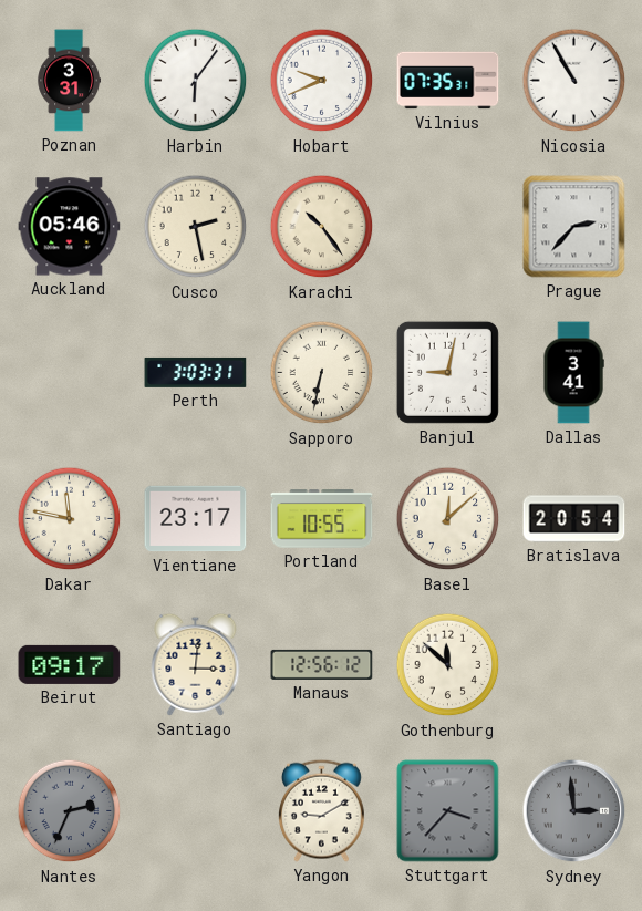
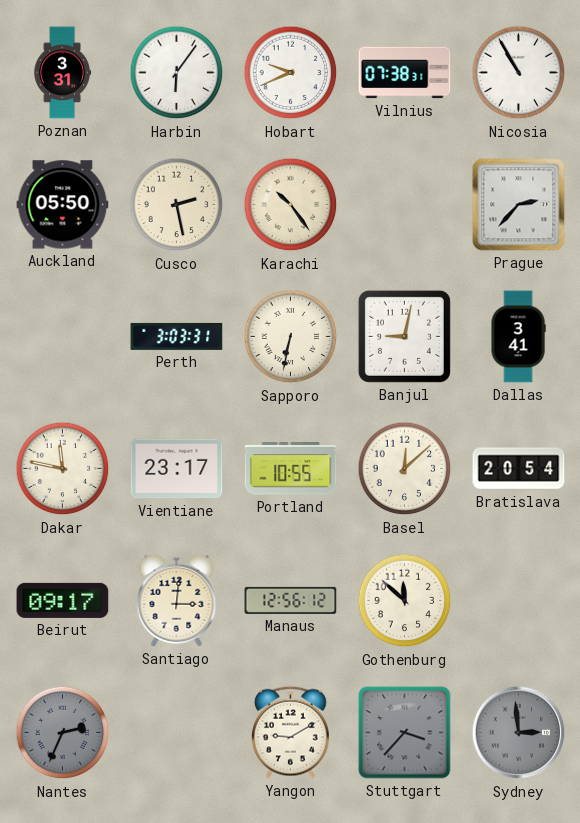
Vilnius: 07:35 -> 07:38 (405, 73)
Auckland: 05:46 -> 05:50 (63, 205)
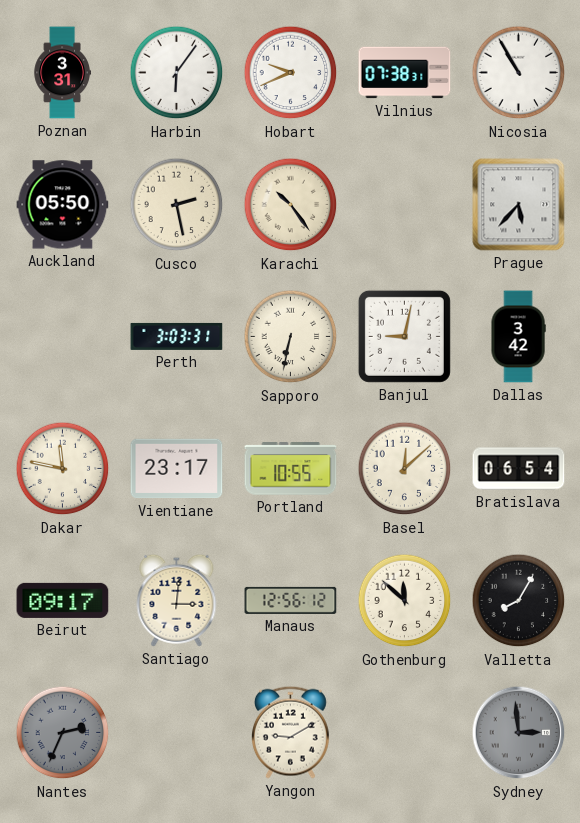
Prague: 2:37 -> 5:37 (519, 205)
Dallas: 3:41 -> 3:42 (518, 337)
Bratislava: 20:54 -> 06:54 (519, 469)
Valletta: none -> 8:05 (519, 601)
Stuttgart: 3:37 -> none (405, 733)
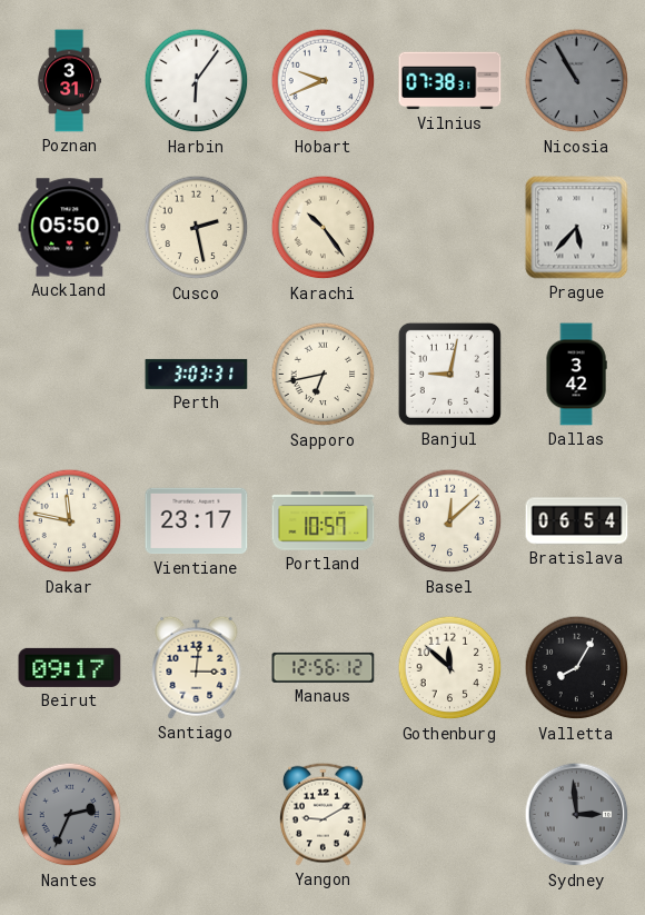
Nicosia dial: white -> grey (577, 81)
Sapporo: 6:32 -> 6:43 (324, 375)
Portland: 10:55 -> 10:57 (324, 521)
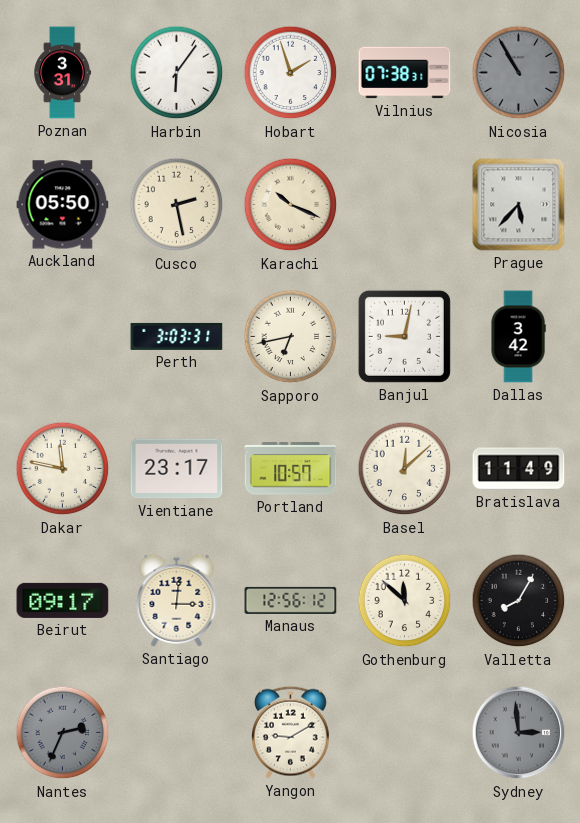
Hobart: 9:41 -> 1:57 (291, 73)
Karachi: 10:24 -> 10:19 (291, 205)
Bratislava: 06:54 -> 11:49 (519, 469)
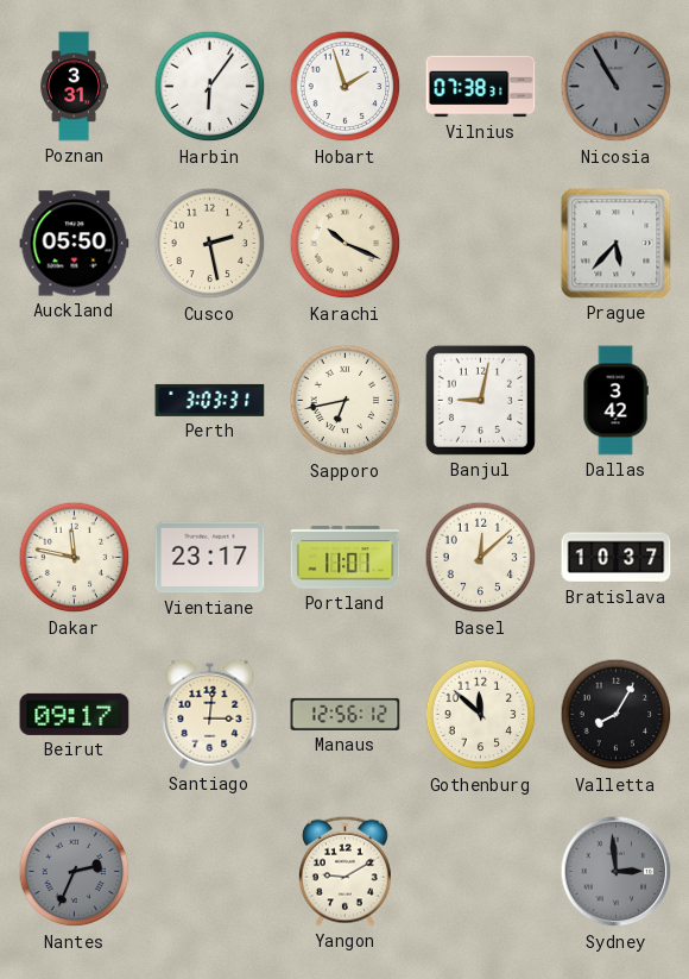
Portland: 10:57 -> 11:01 (346, 558)
Bratislava: 11:49 -> 10:37 (617, 558)
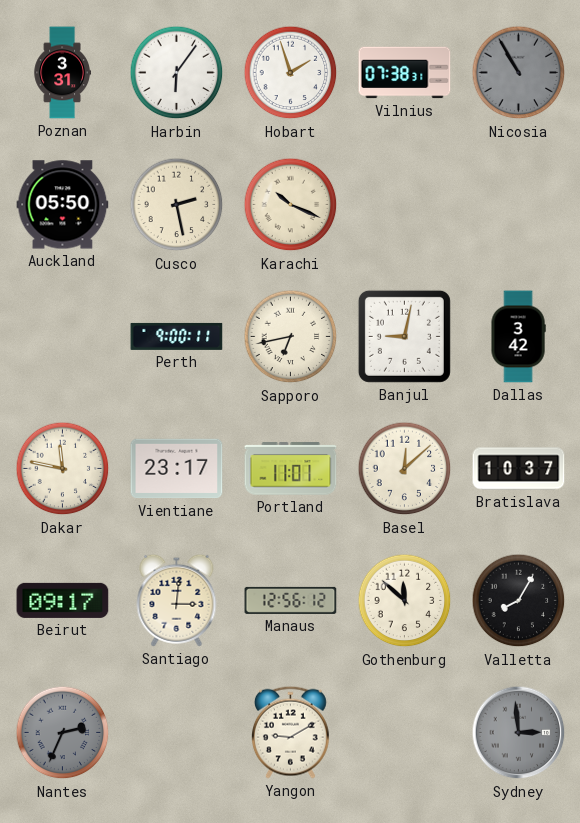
Prague: 5:37 -> none (617, 244)
Perth: 3:03 -> 9:00 (177, 336)
